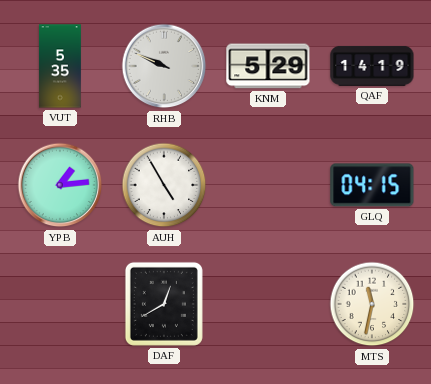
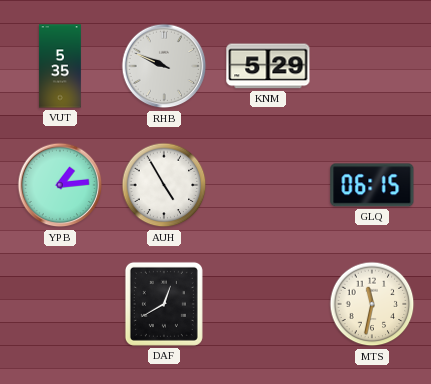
QAF: 14:19 -> none (372, 66)
GLQ: 04:15 -> 06:15 (372, 185)
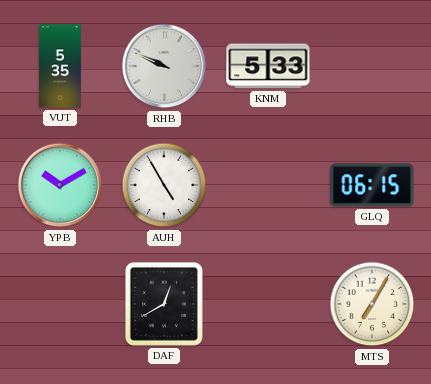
KNM: 5:29 -> 5:33 (268, 66)
YPB: 1:14 -> 10:10 (60, 185)
MTS: 11:32 -> 7:05 (372, 304)
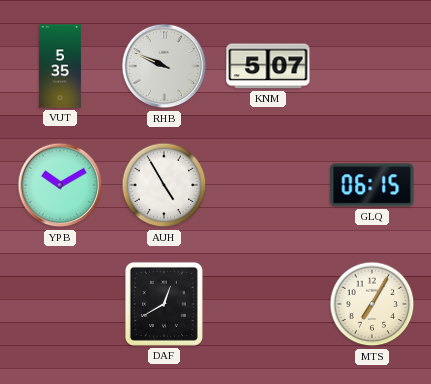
KNM: 5:33 -> 5:07 (268, 66)
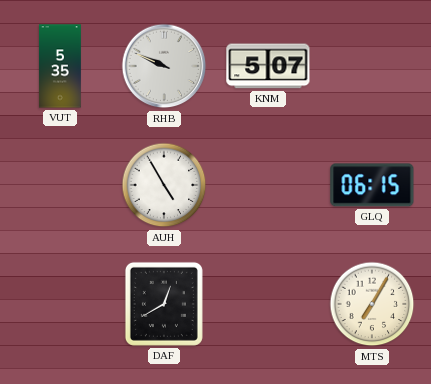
YPB: 10:10 -> none (60, 185)
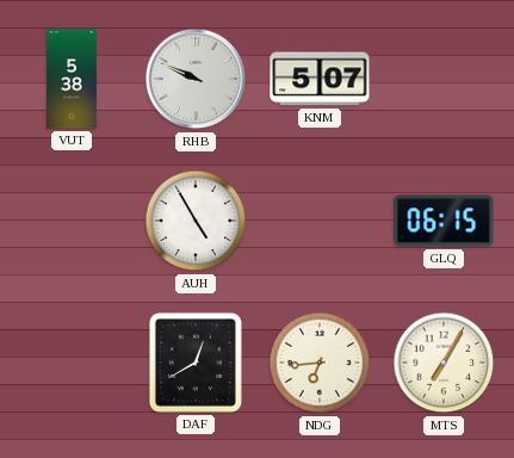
VUT: 5:35 -> 5:38 (72, 79)
NDG: none -> 6:44 (320, 363)
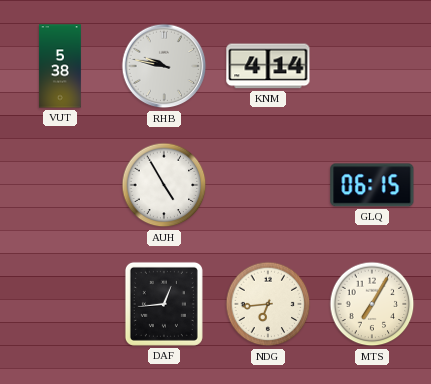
RHB: 9:49 -> 9:47 (164, 66)
KNM: 5:07 -> 4:14 (268, 66)
DAF: 12:40 -> 12:44 (164, 304)
